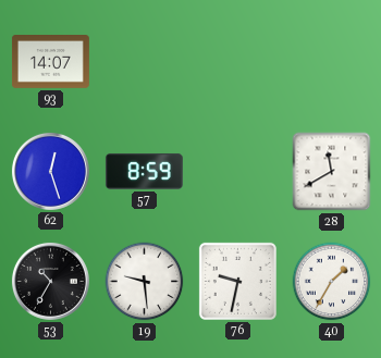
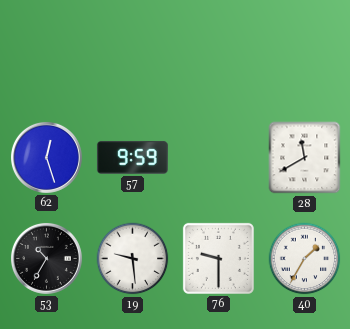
93: 14:07 -> none (50, 62)
57: 8:59 -> 9:59 (132, 157)
76: 9:32 -> 9:30 (218, 258)
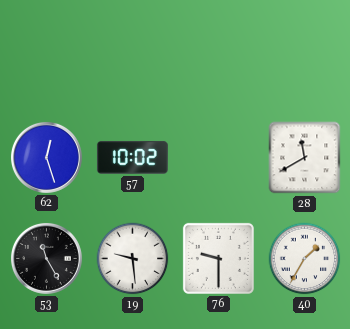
57: 9:59 -> 10:02 (132, 157)
53: 10:35 -> 11:25 (46, 258)
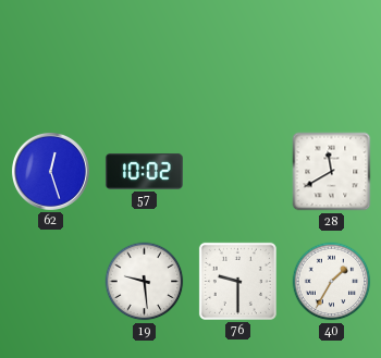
53: 11:25 -> none (46, 258)
